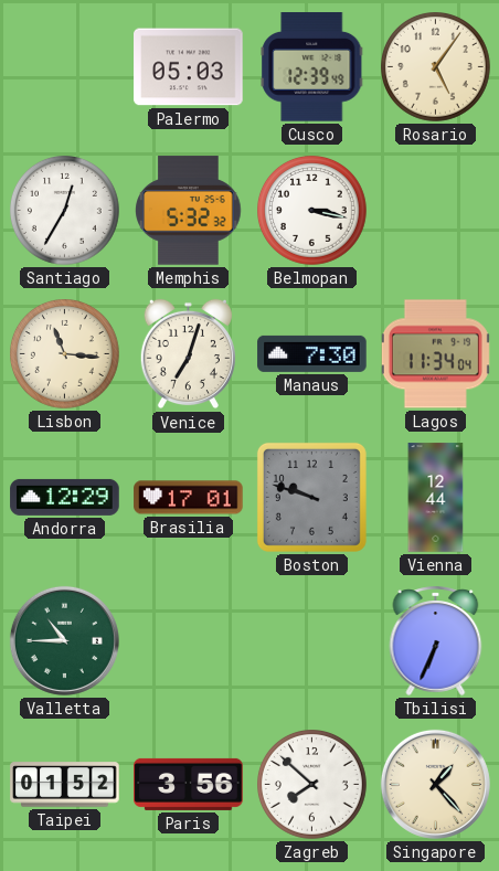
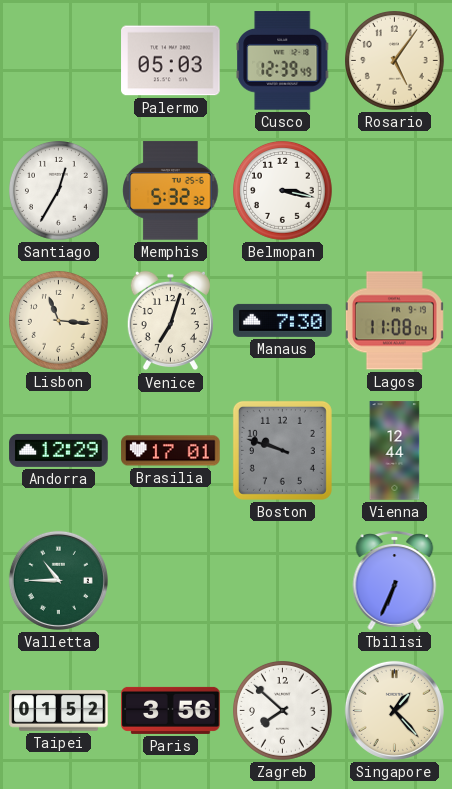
Lagos: 11:34 -> 11:08 (394, 321)
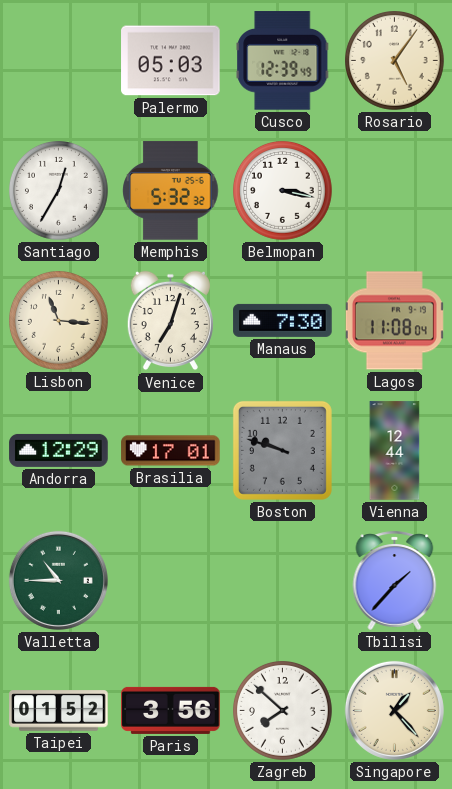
Tbilisi: 6:34 -> 1:37 (395, 580)
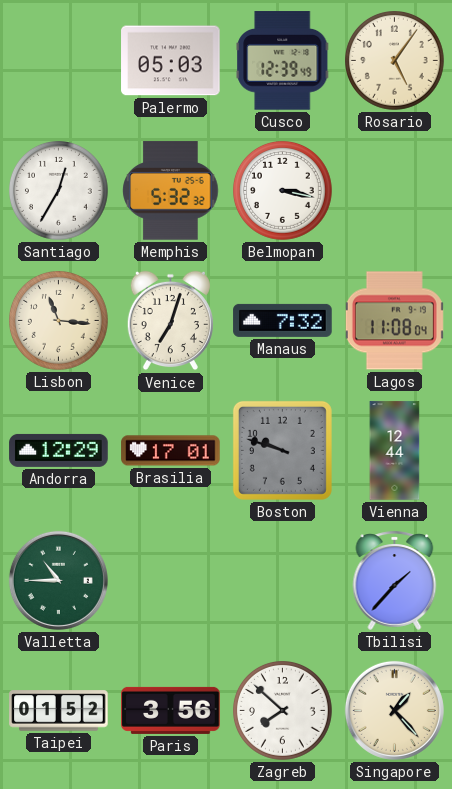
Manaus: 7:30 -> 7:32 (283, 320)
